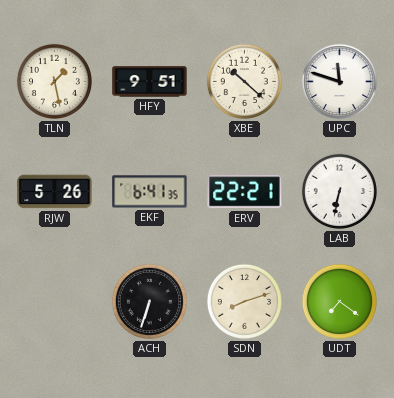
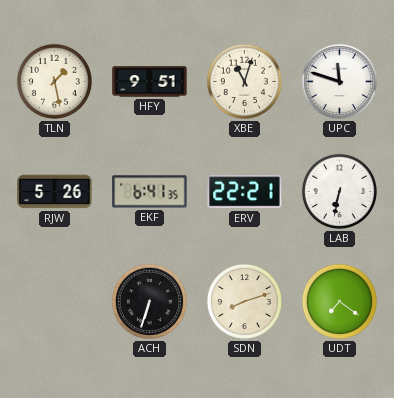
XBE: 10:22 -> 11:03 (244, 81)
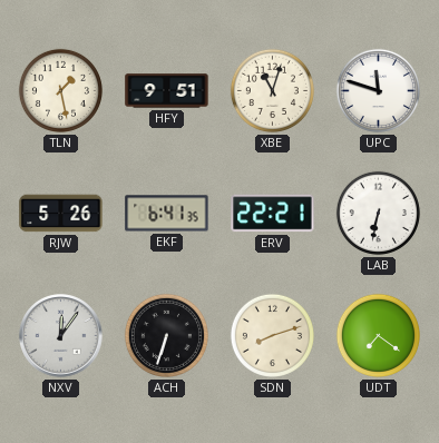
NXV: none -> 12:06 (61, 336)
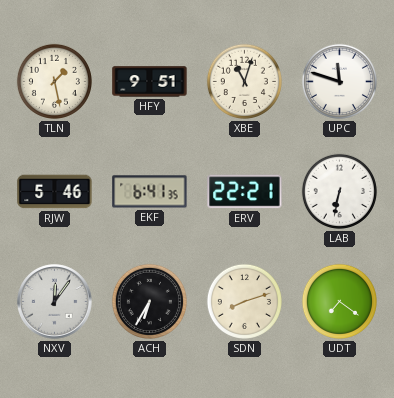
RJW: 5:26 -> 5:46 (55, 192)
ACH: 6:33 -> 6:35 (149, 301)
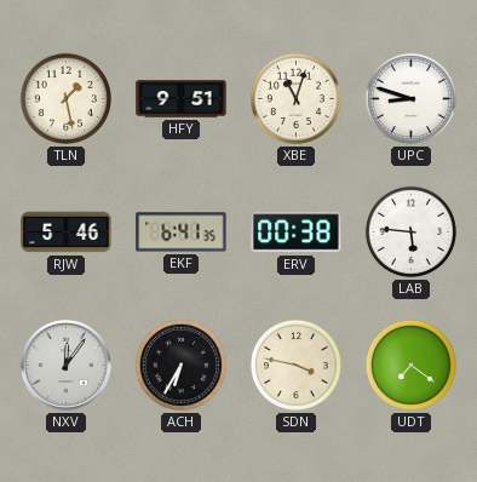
UPC: 11:48 -> 8:48 (410, 98)
ERV: 22:21 -> 00:38 (297, 233)
LAB: 6:32 -> 5:46 (410, 231)
SDN: 8:12 -> 3:47 (295, 365)
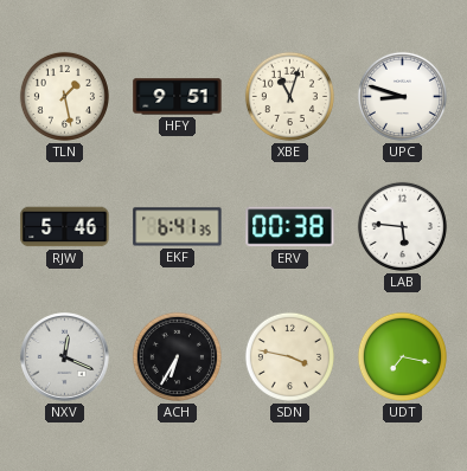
NXV: 12:06 -> 12:19 (65, 357)
UDT: 7:21 -> 7:17 (402, 356)
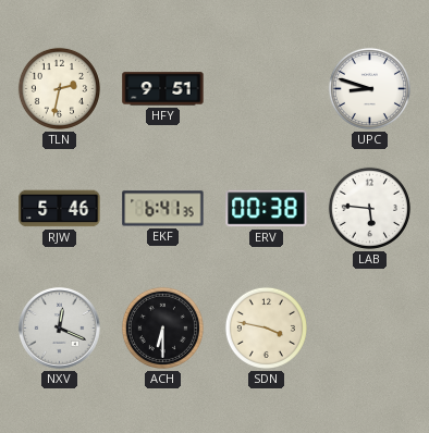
TLN: 1:28 -> 2:32 (59, 88)
XBE: 11:03 -> none (289, 96)
ACH: 6:35 -> 6:30 (162, 327)
UDT: 7:17 -> none (402, 356)
